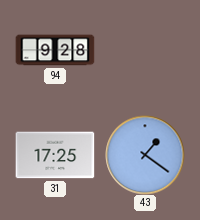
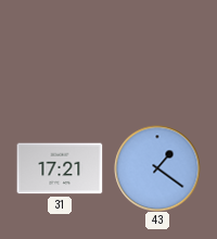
94: 9:28 -> none (55, 50)
31: 17:25 -> 17:21 (60, 168)
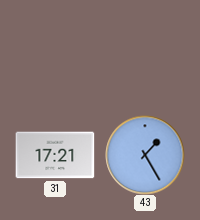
43: 1:21 -> 1:25 (145, 155)
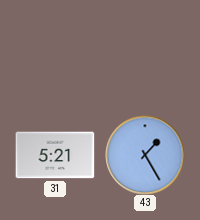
31: 17:21 -> 5:21 (55, 155)
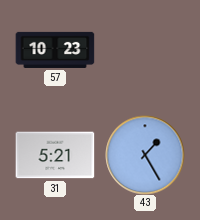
57: none -> 10:23 (55, 50)
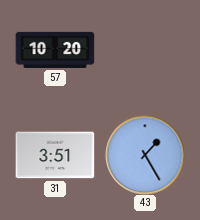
57: 10:23 -> 10:20 (55, 50)
31: 5:21 -> 3:51 (55, 155)
